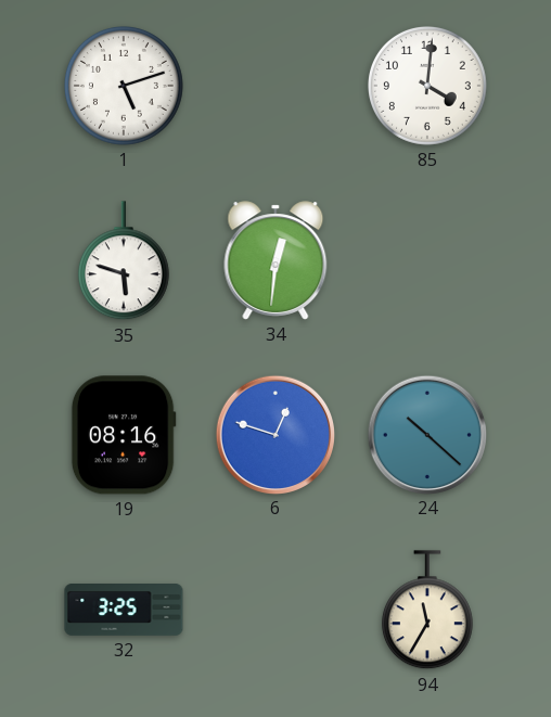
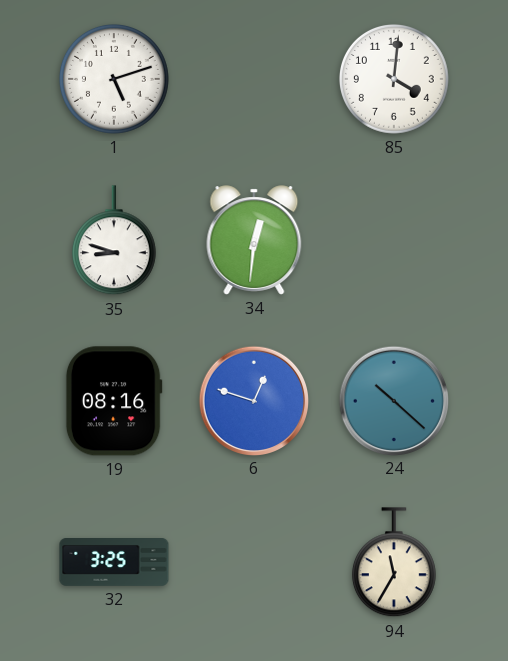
35: 5:48 -> 8:48 (114, 241)
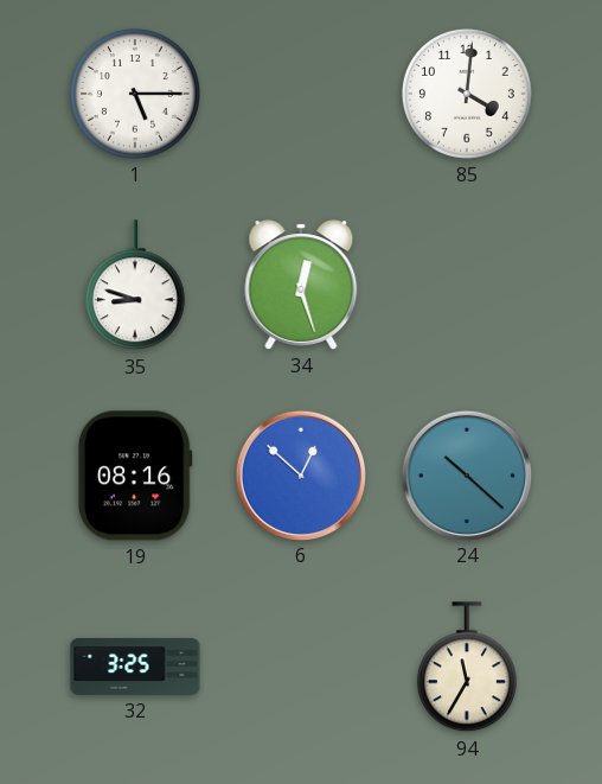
1: 5:12 -> 5:15 (135, 94)
34: 12:31 -> 12:27 (301, 285)
6: 12:48 -> 12:52 (300, 474)
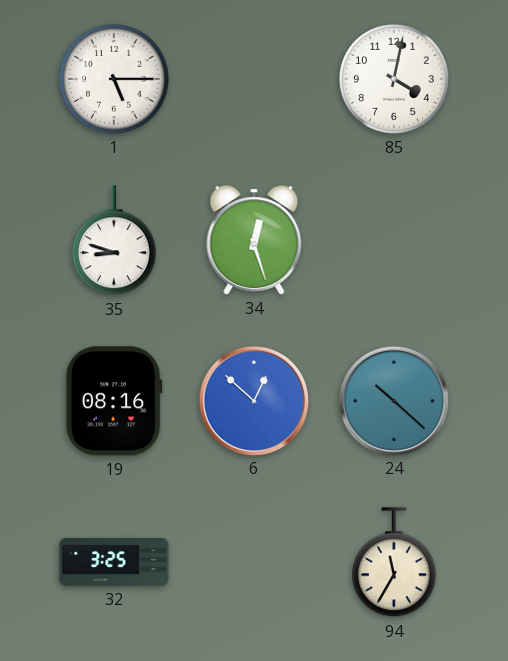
85: 4:01 -> 4:02 (394, 79)
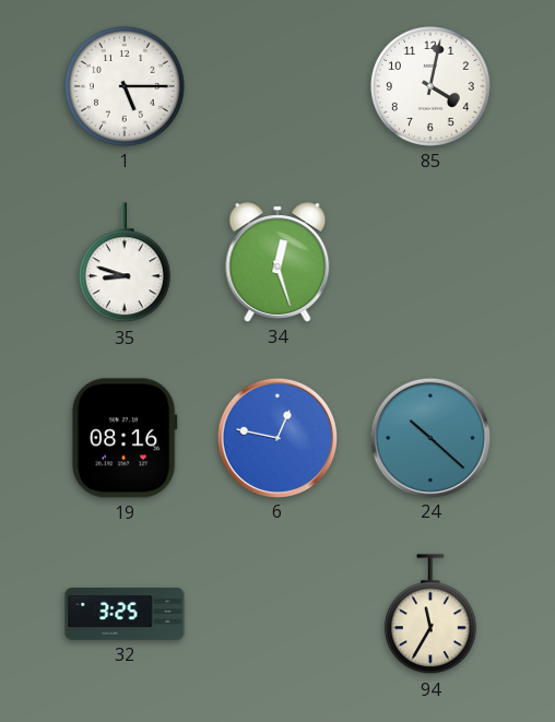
6: 12:52 -> 12:47 (276, 437)
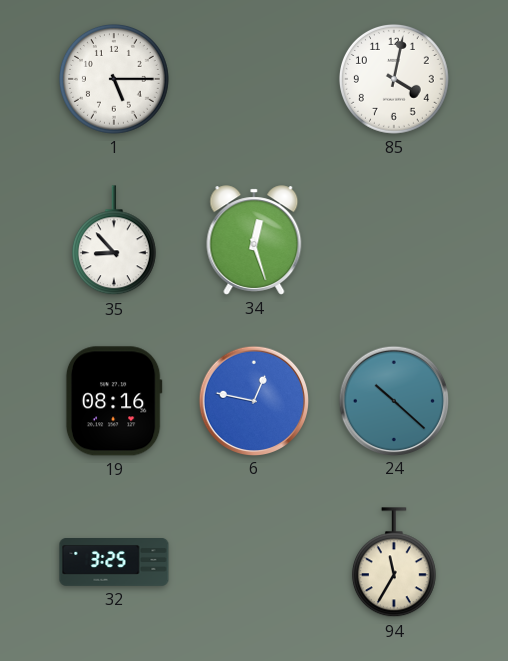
35: 8:48 -> 8:53 (114, 241)
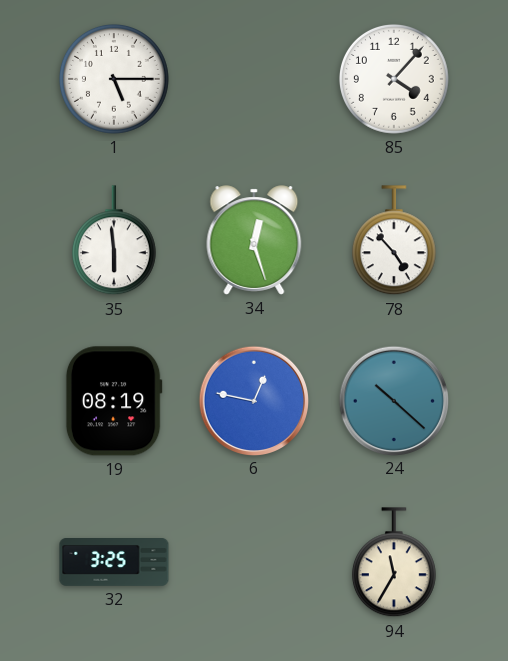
85: 4:02 -> 4:07 (394, 79)
35: 8:53 -> 5:59 (114, 241)
78: none -> 4:53 (394, 241)
19: 08:16 -> 08:19 (114, 401)
